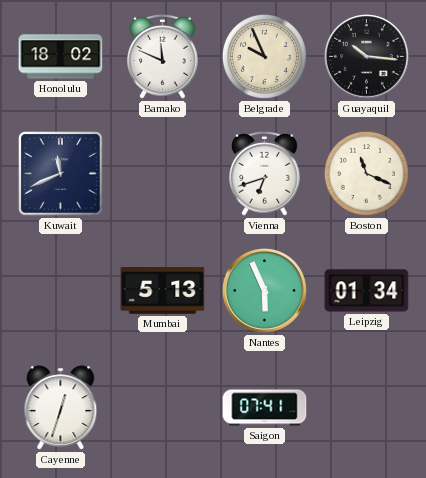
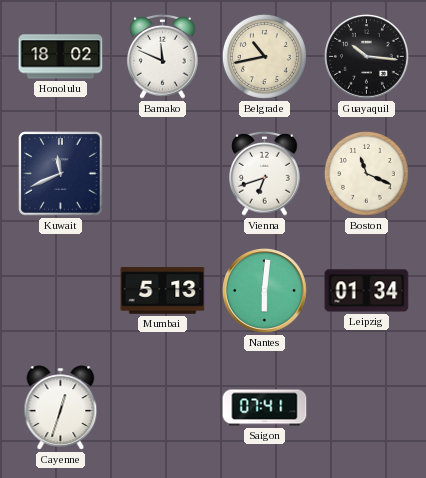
Belgrade: 9:56 -> 10:43 (264, 56)
Nantes: 5:56 -> 6:01 (265, 291)
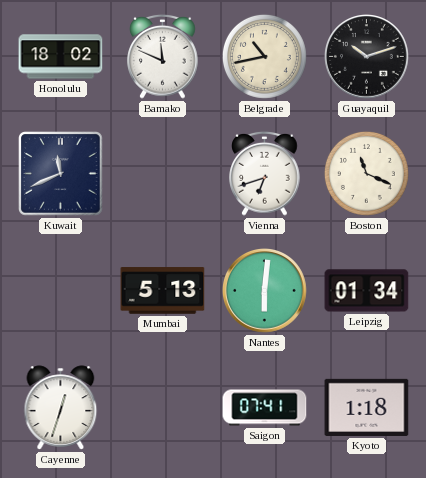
Guayaquil: 10:16 -> 10:12 (367, 57)
Kyoto: none -> 1:18 (367, 407)
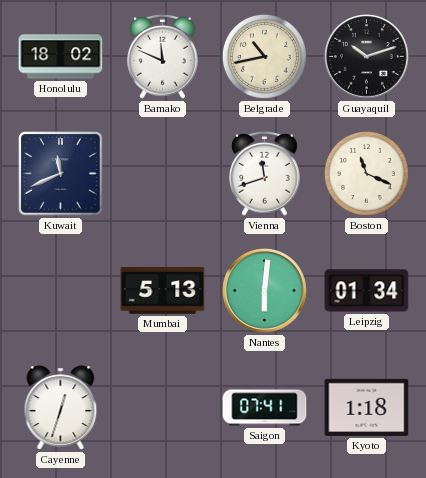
Vienna: 6:42 -> 11:42 (265, 173)
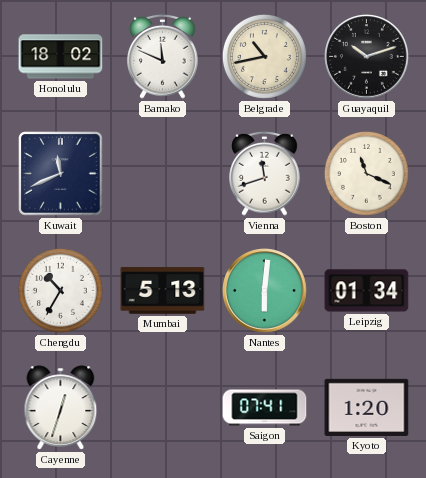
Chengdu: none -> 10:35 (60, 290)
Kyoto: 1:18 -> 1:20 (367, 407)
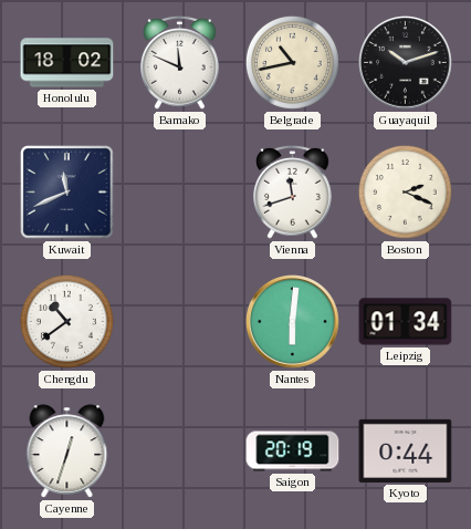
Boston: 11:19 -> 2:19 (405, 191)
Chengdu: 10:35 -> 10:39 (66, 321)
Mumbai: 5:13 -> none (163, 291)
Saigon: 07:41 -> 20:19 (293, 452)
Kyoto: 1:20 -> 0:44 (406, 450)
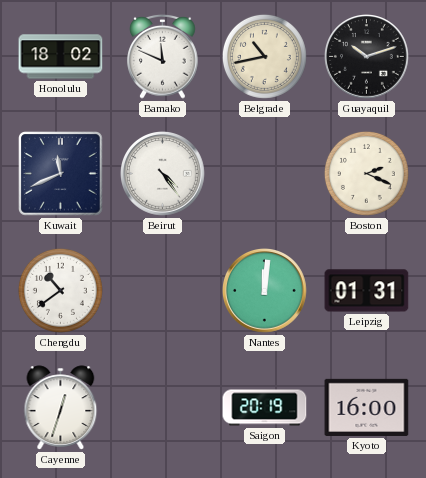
Beirut: none -> 4:24 (163, 174)
Vienna: 11:42 -> none (293, 191)
Nantes: 6:01 -> 12:01 (265, 291)
Leipzig: 01:34 -> 01:31 (367, 291)
Kyoto: 0:44 -> 16:00 (367, 407)
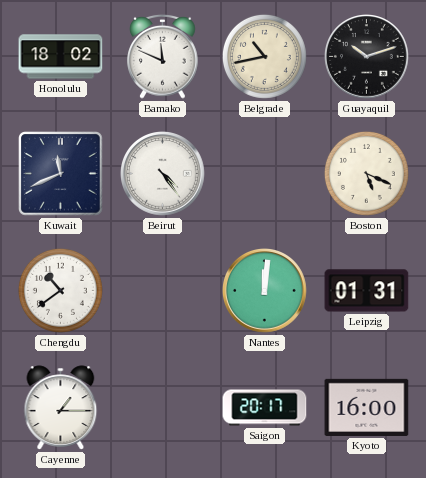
Boston: 2:19 -> 5:19 (366, 173)
Cayenne: 12:33 -> 1:15 (61, 408)
Saigon: 20:19 -> 20:17 (265, 408)
